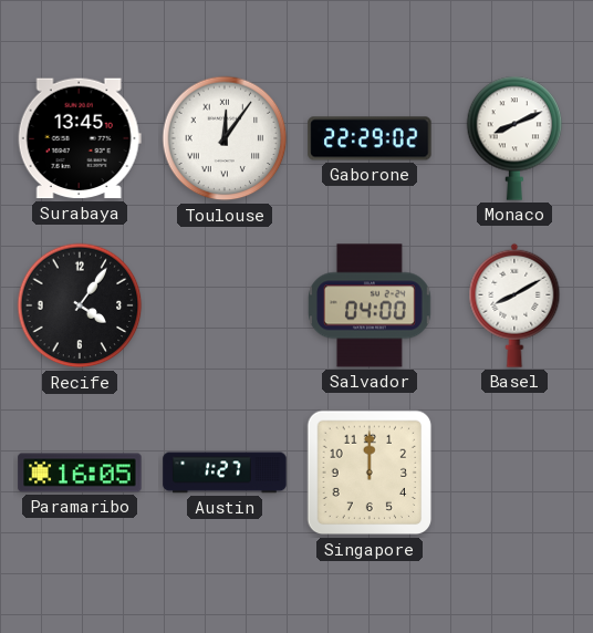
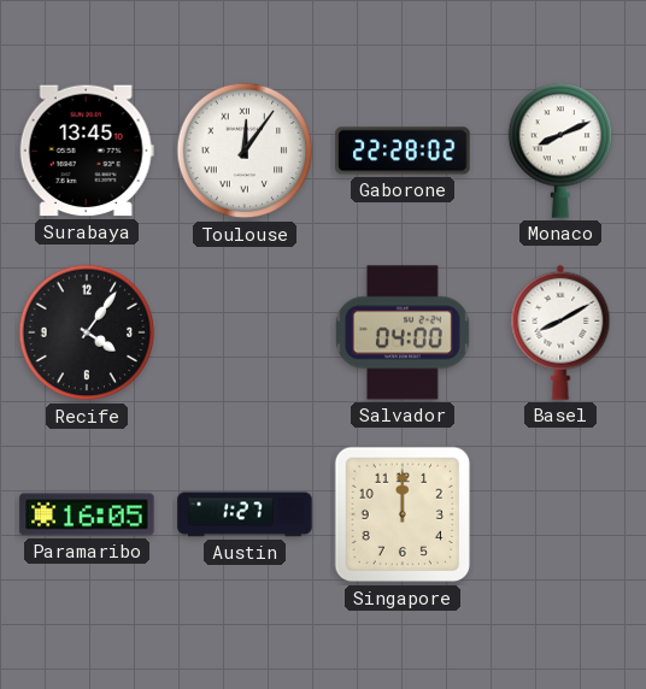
Gaborone: 22:29 -> 22:28 (403, 151)
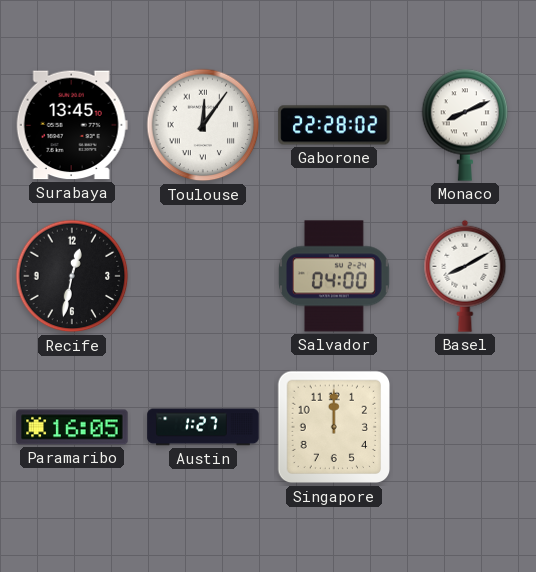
Recife: 4:06 -> 12:32 (72, 276)
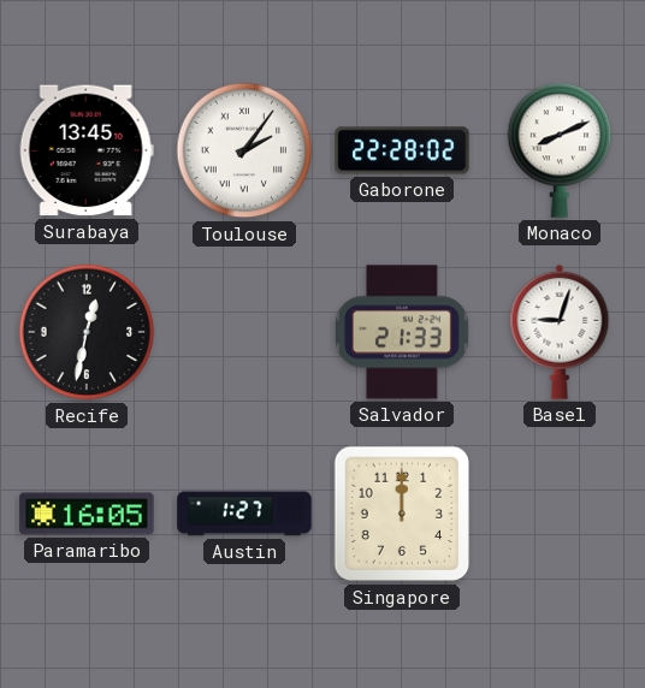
Toulouse: 12:06 -> 2:06 (244, 150)
Salvador: 04:00 -> 21:33 (403, 332)
Basel: 8:10 -> 9:03 (560, 332)
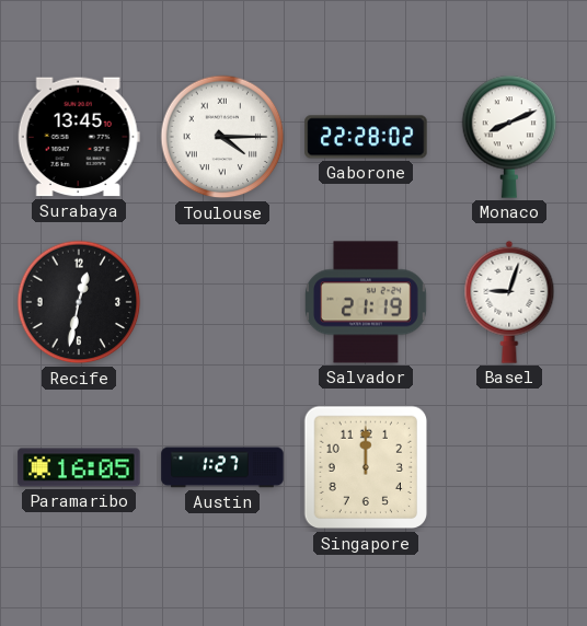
Toulouse: 2:06 -> 4:15 (222, 137)
Salvador: 21:33 -> 21:19 (367, 302)
